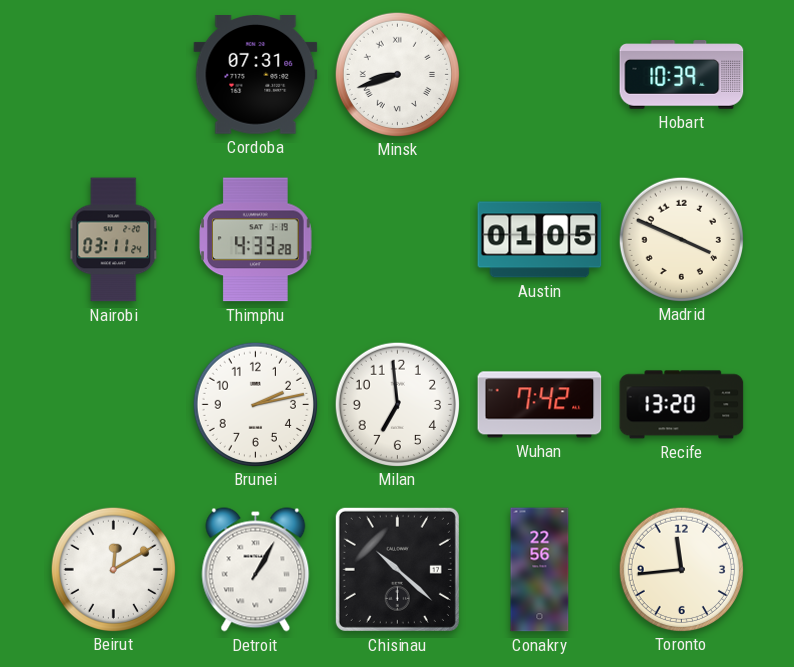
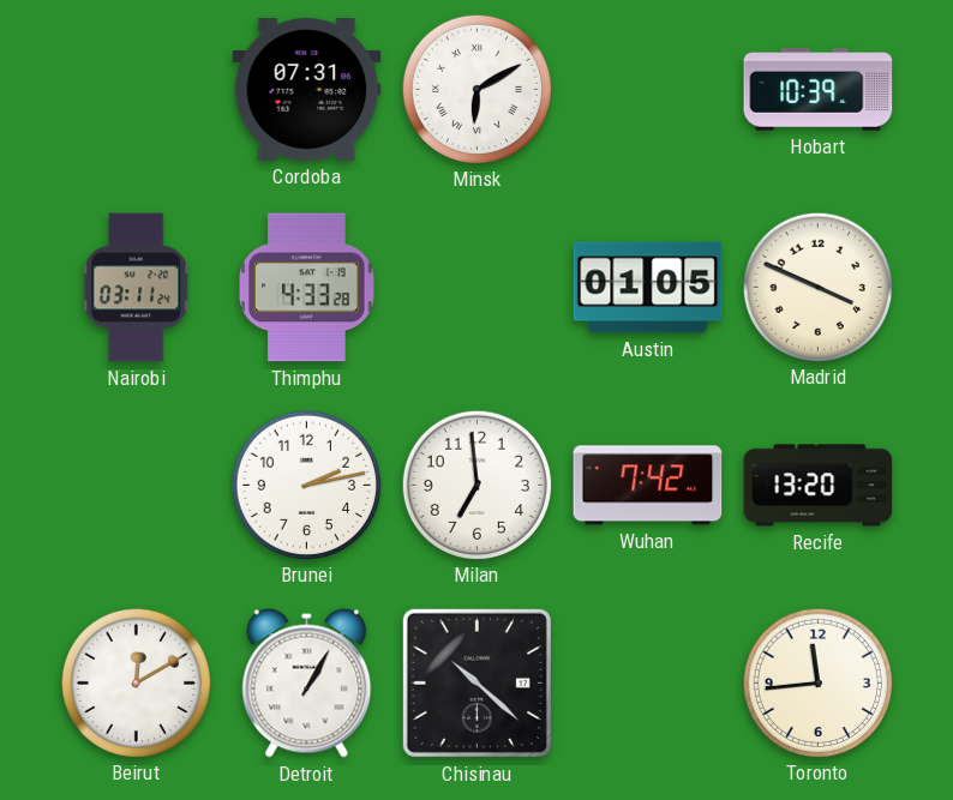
Minsk: 8:42 -> 6:10 (476, 89)
Conakry: 22:56 -> none (540, 570)
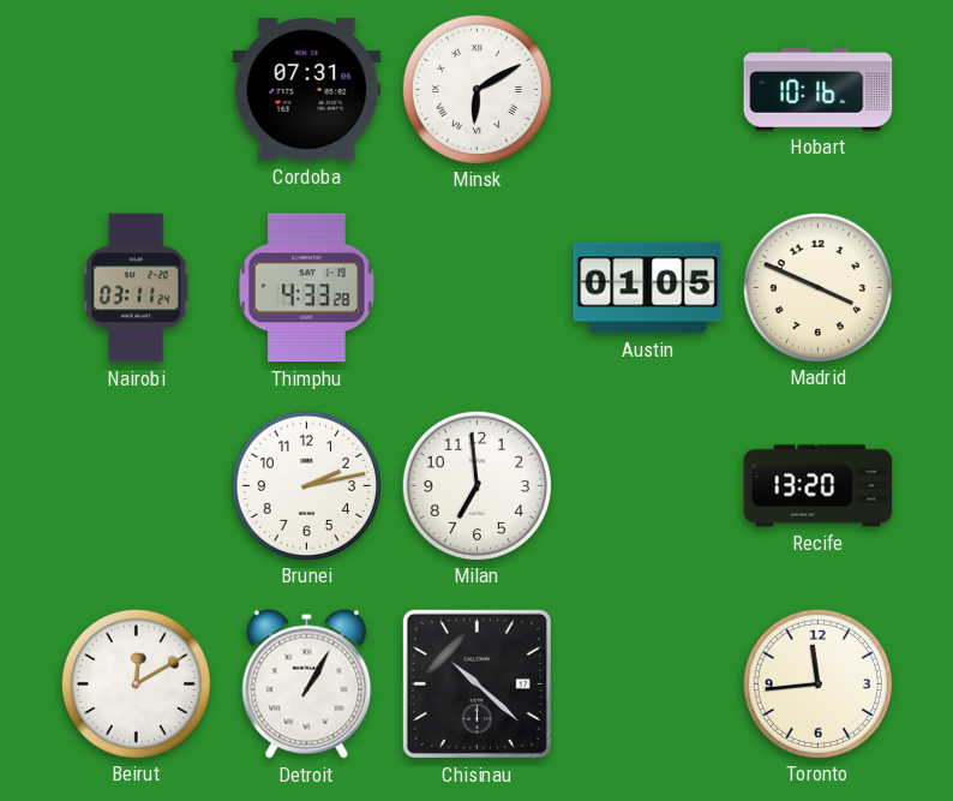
Hobart: 10:39 -> 10:16 (819, 90)
Wuhan: 7:42 -> none (648, 486)
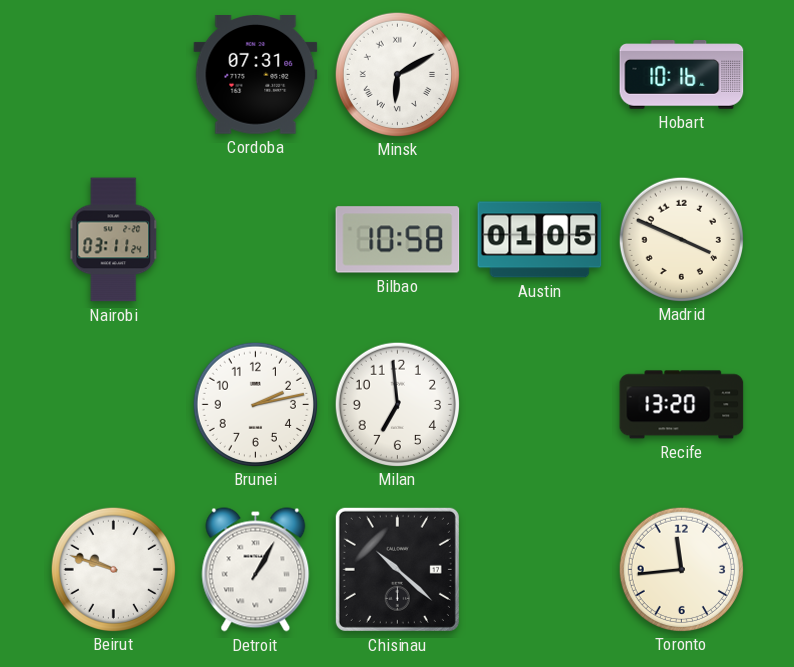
Thimphu: 4:33 -> none (307, 288)
Bilbao: none -> 10:58 (398, 240)
Beirut: 12:10 -> 9:48 (113, 569)
